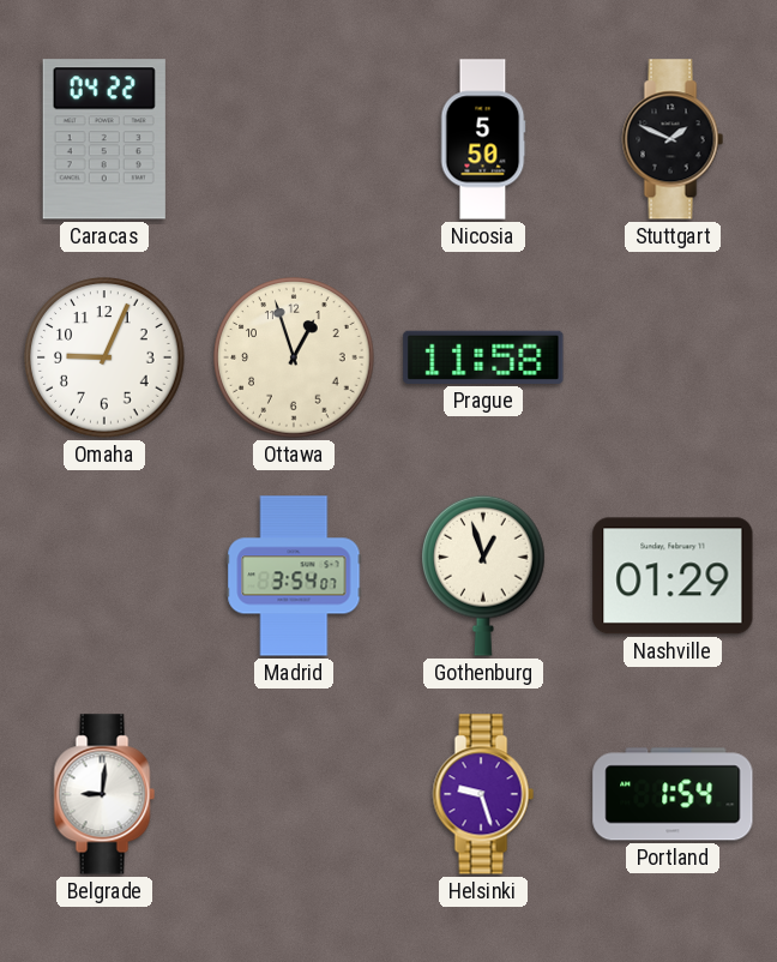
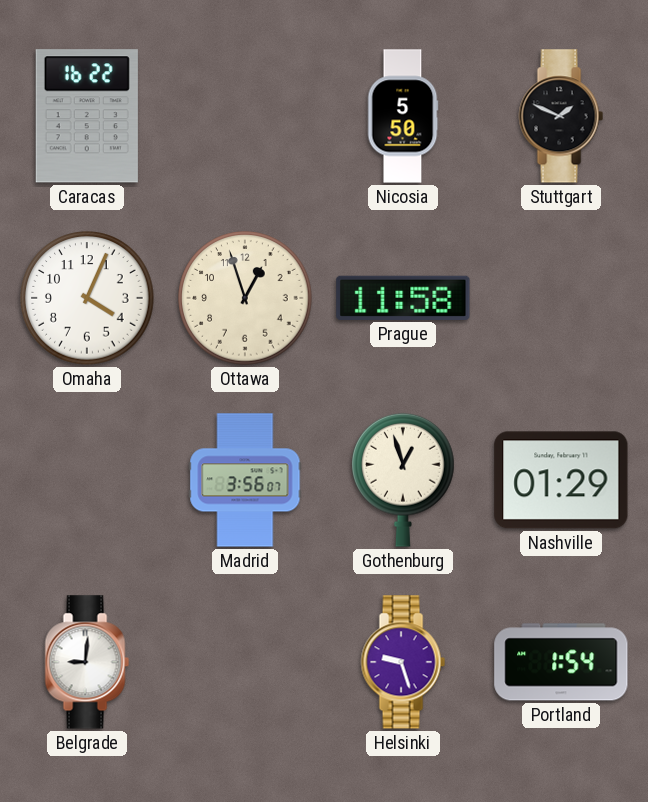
Caracas: 04:22 -> 16:22 (87, 116)
Omaha: 9:04 -> 4:04 (87, 298)
Madrid: 3:54 -> 3:56 (245, 480)
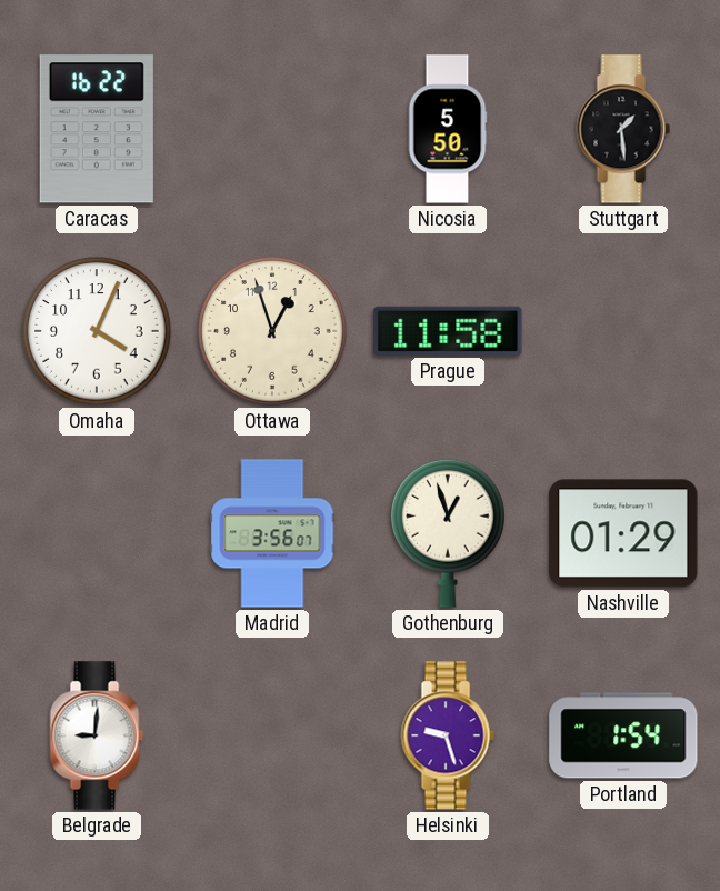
Stuttgart: 1:49 -> 1:29 (623, 129)
